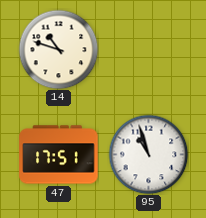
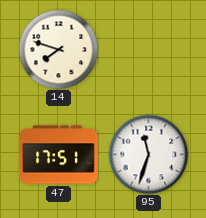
14: 10:48 -> 7:48 (58, 49)
95: 10:57 -> 11:33 (148, 154)
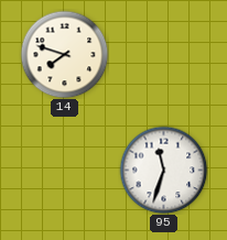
47: 17:51 -> none (59, 155)
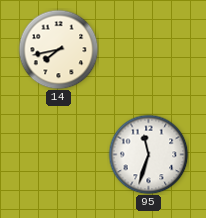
14: 7:48 -> 7:43 (58, 49)
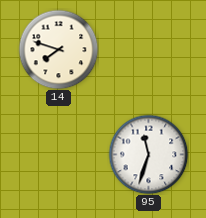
14: 7:43 -> 7:48 (58, 49)
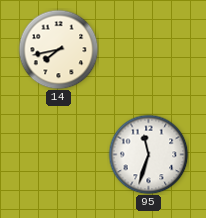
14: 7:48 -> 7:43 (58, 49)
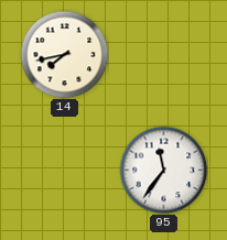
95: 11:33 -> 11:36 (163, 170)
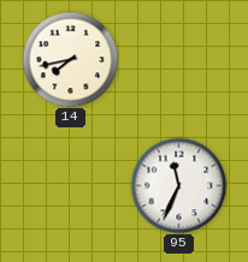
95: 11:36 -> 11:34 (178, 185)
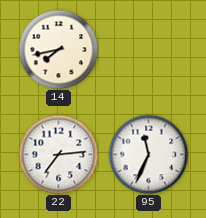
22: none -> 7:14 (58, 154)
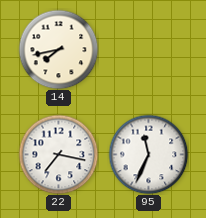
22: 7:14 -> 7:17 (58, 154)
